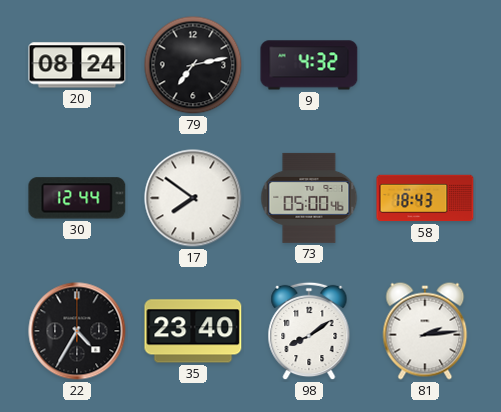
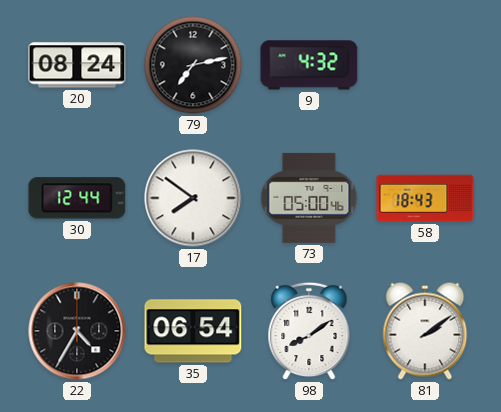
35: 23:40 -> 06:54 (193, 331)
81: 2:14 -> 2:09 (425, 331)
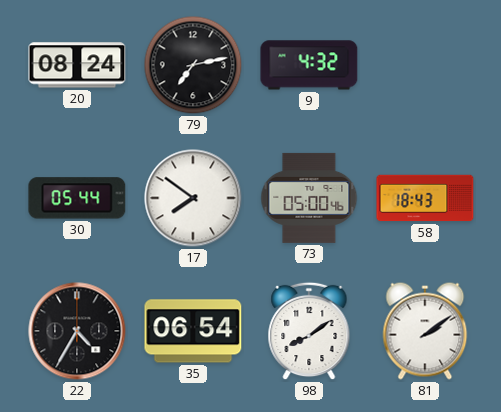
30: 12:44 -> 05:44 (77, 198)
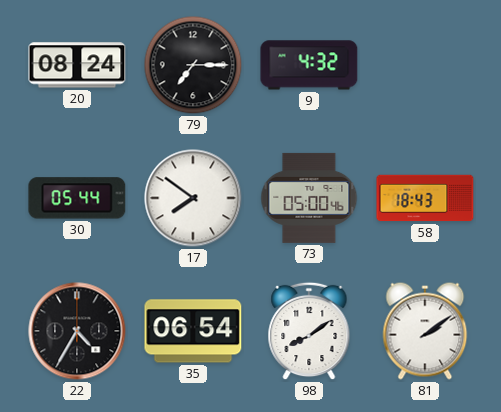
79: 7:13 -> 7:15 (193, 65)
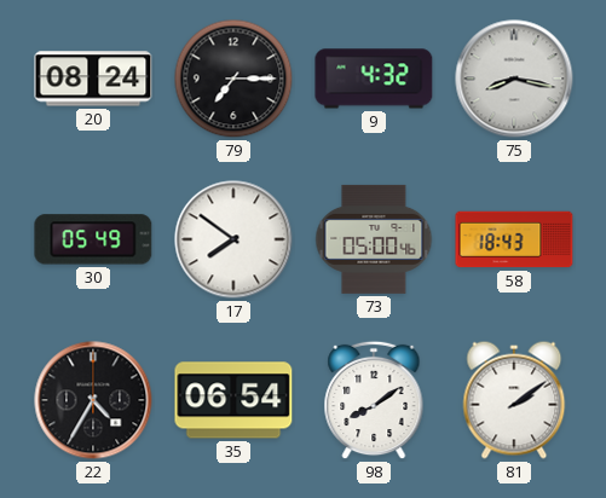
75: none -> 8:17 (514, 79)
30: 05:44 -> 05:49 (93, 239)
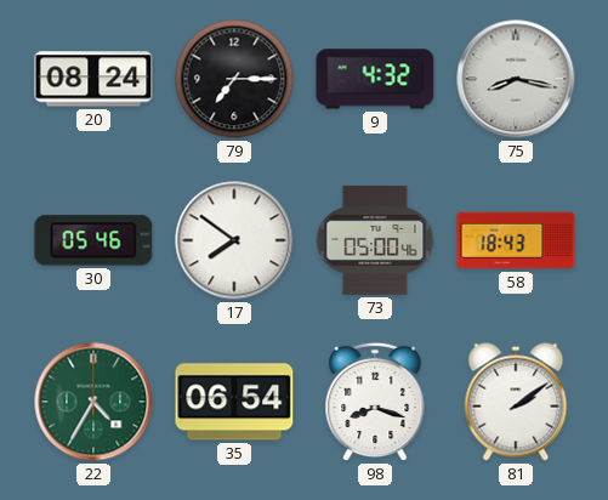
30: 05:49 -> 05:46 (93, 240)
22 dial: black -> green (93, 402)
98: 8:09 -> 8:18 (375, 402)
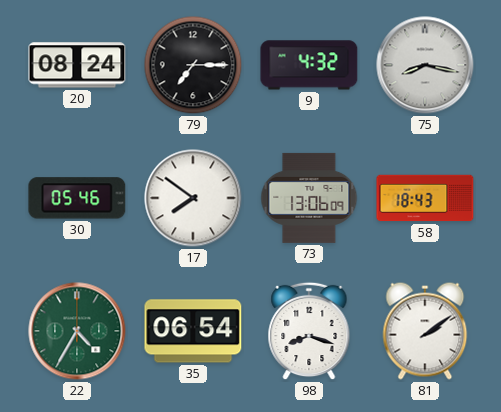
73: 05:00 -> 13:06 (309, 198)
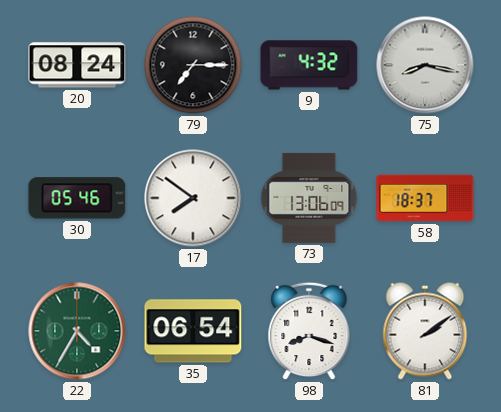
58: 18:43 -> 18:37 (425, 198)
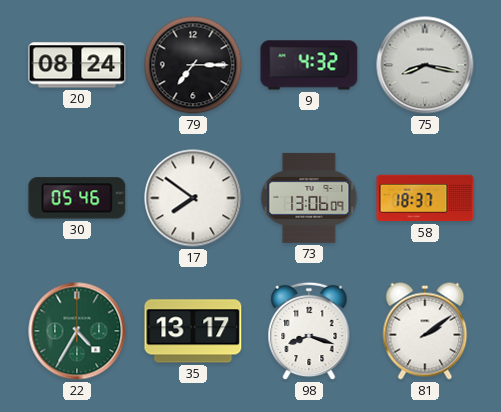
35: 06:54 -> 13:17 (193, 331)
